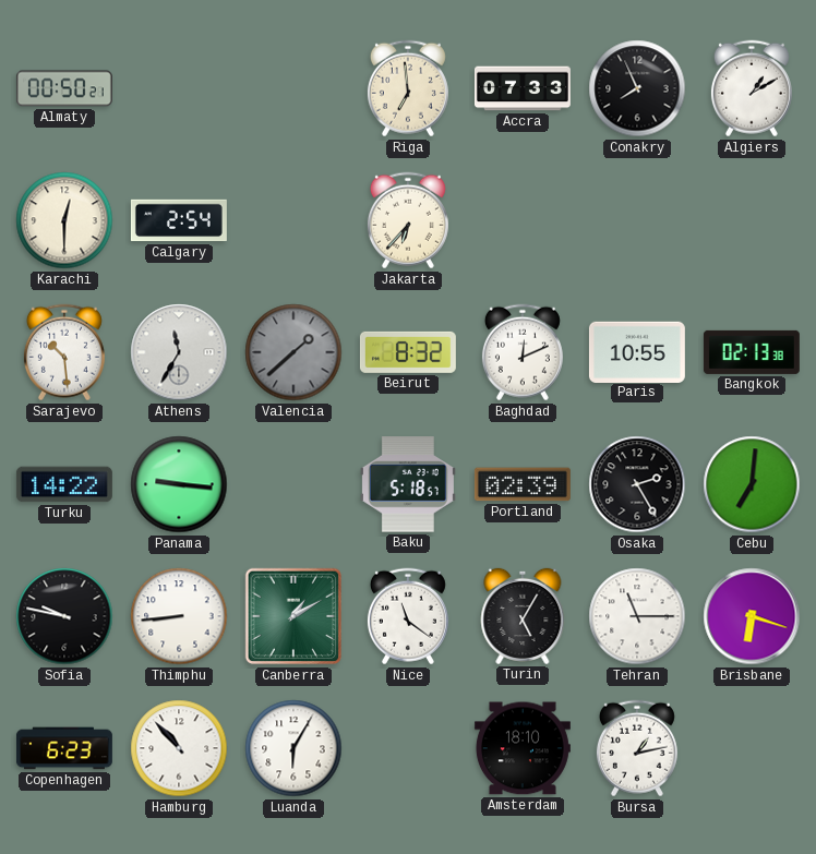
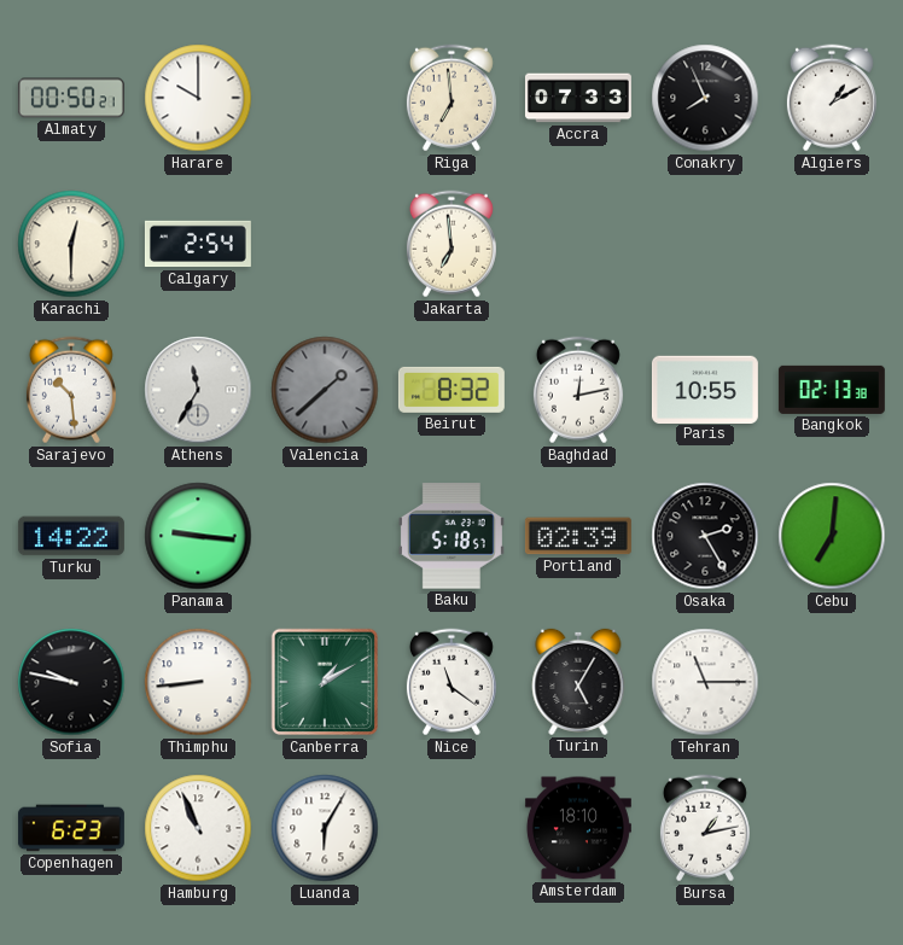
Harare: none -> 10:00 (198, 98)
Jakarta: 6:37 -> 6:59 (451, 244)
Baghdad: 12:11 -> 12:13 (578, 390)
Brisbane: 6:18 -> none (752, 616)
Hamburg: 10:53 -> 10:56 (198, 828)
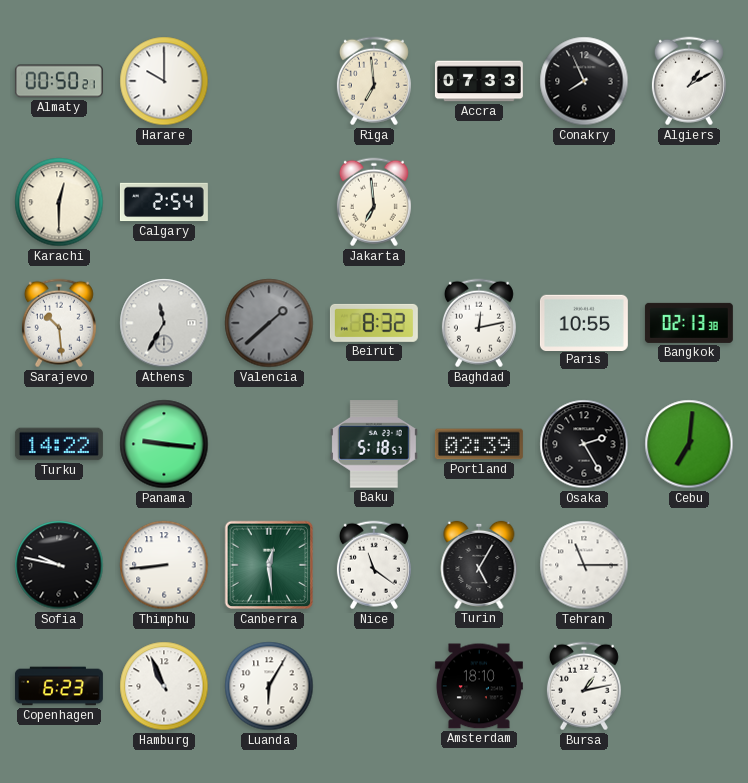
Canberra: 1:10 -> 12:29 (269, 565)
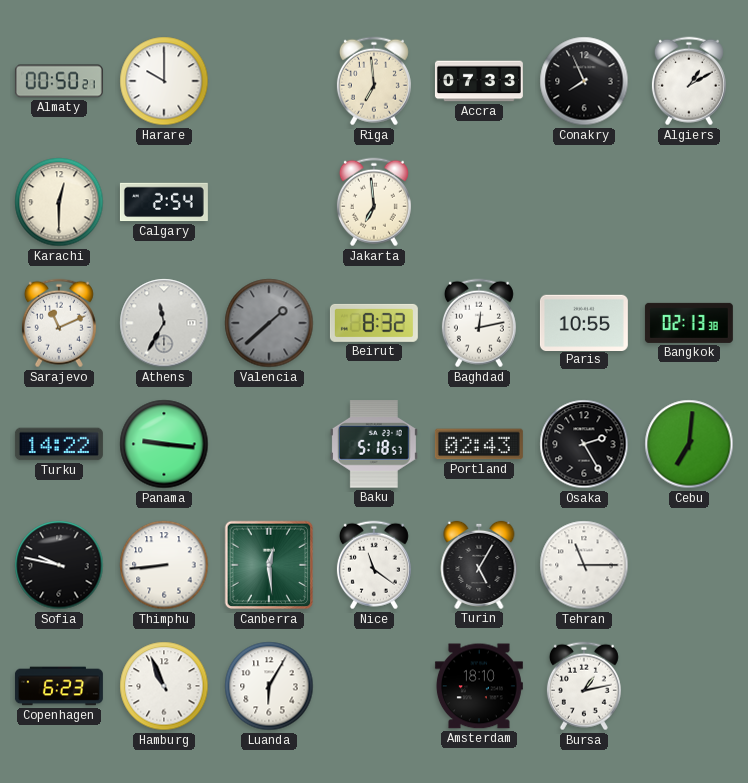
Sarajevo: 10:29 -> 11:11 (59, 323)
Portland: 02:39 -> 02:43 (479, 444)
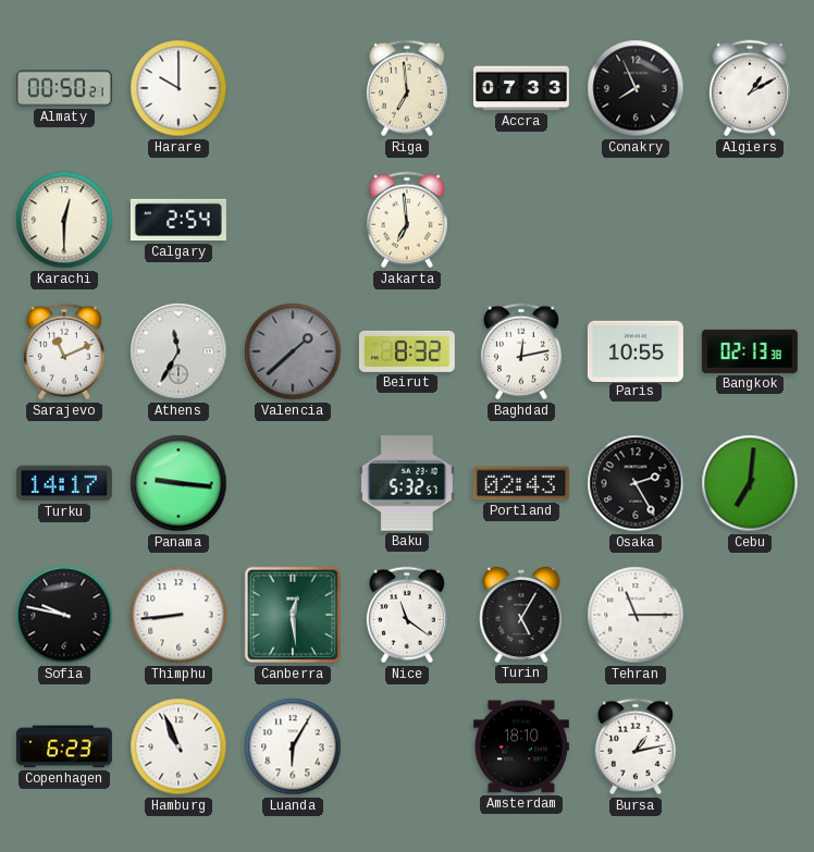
Turku: 14:22 -> 14:17 (64, 483)
Baku: 5:18 -> 5:32 (407, 483)
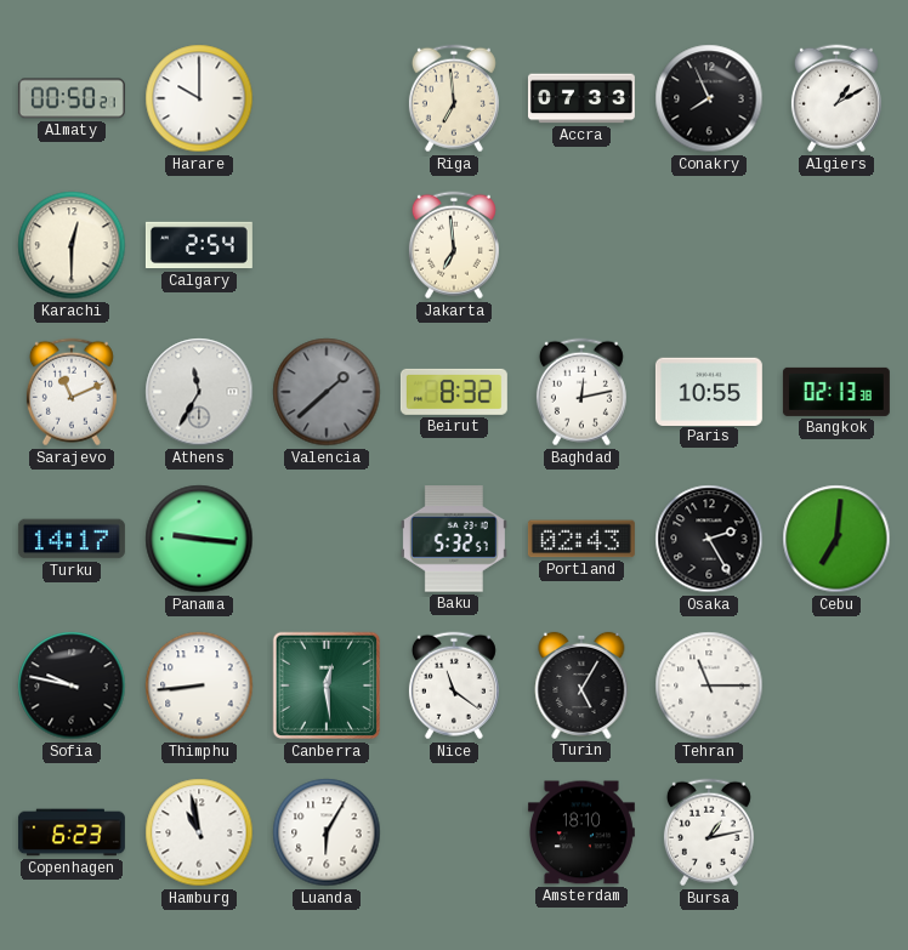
Hamburg: 10:56 -> 10:58 (199, 832)
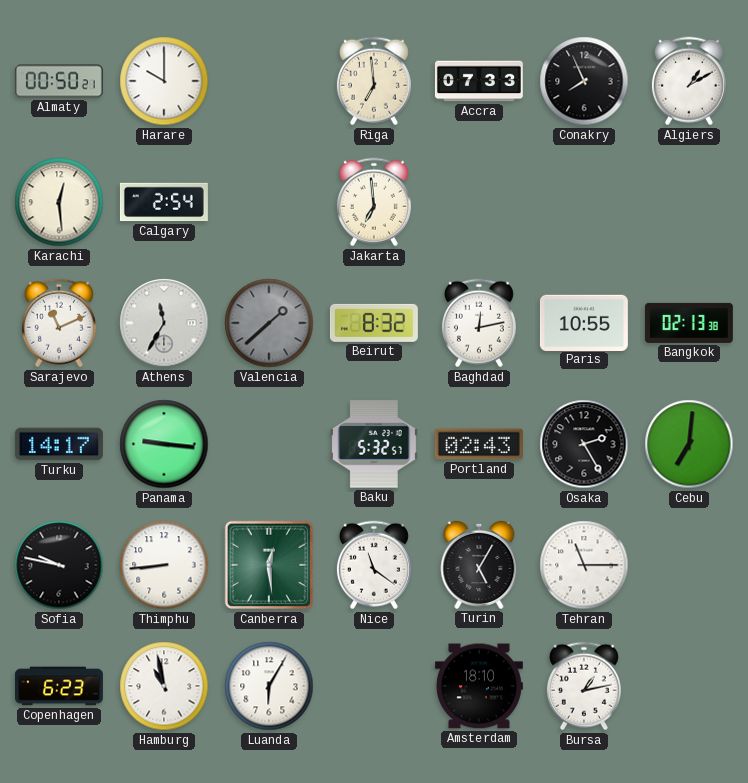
Karachi: 12:30 -> 12:29 (59, 202)
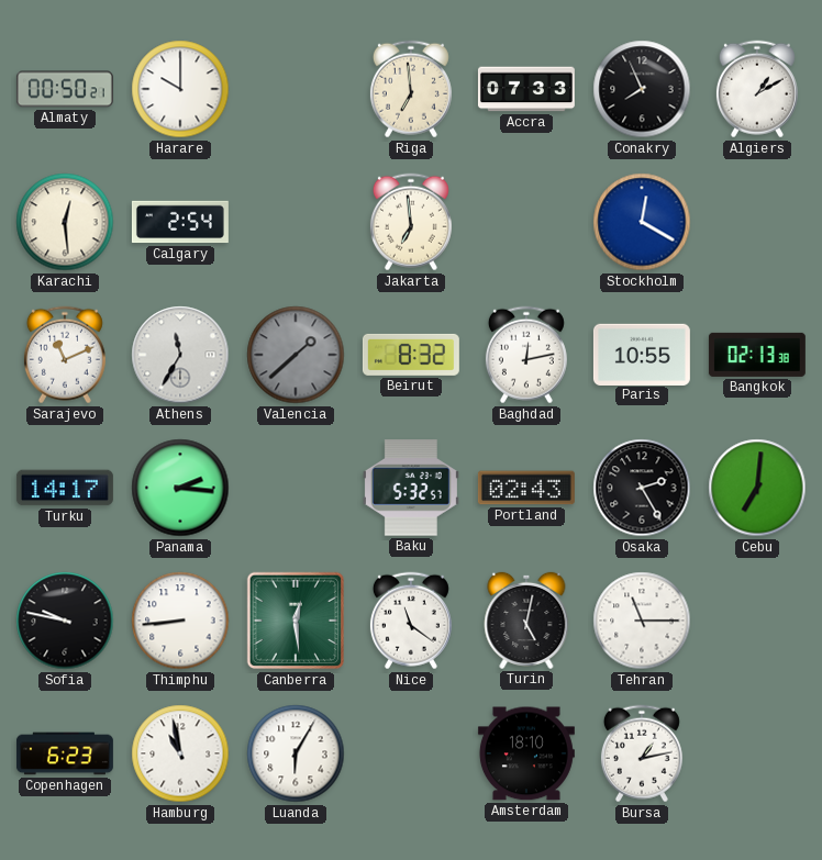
Stockholm: none -> 12:20 (642, 222)
Panama: 9:16 -> 2:16 (180, 488)
Turin: 5:05 -> 5:02 (526, 621)
